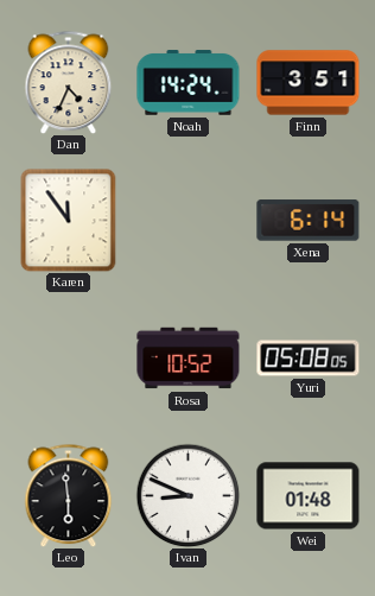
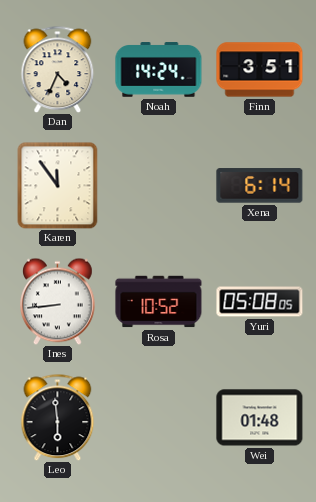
Ines: none -> 8:44 (58, 301)
Ivan: 8:49 -> none (188, 495)
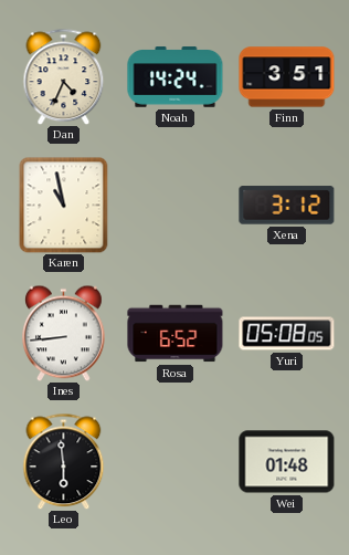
Karen: 11:54 -> 10:58 (64, 205)
Xena: 6:14 -> 3:12 (287, 206)
Rosa: 10:52 -> 6:52 (176, 334)
